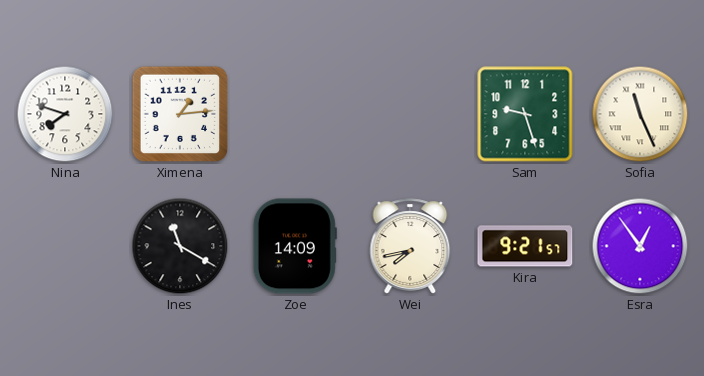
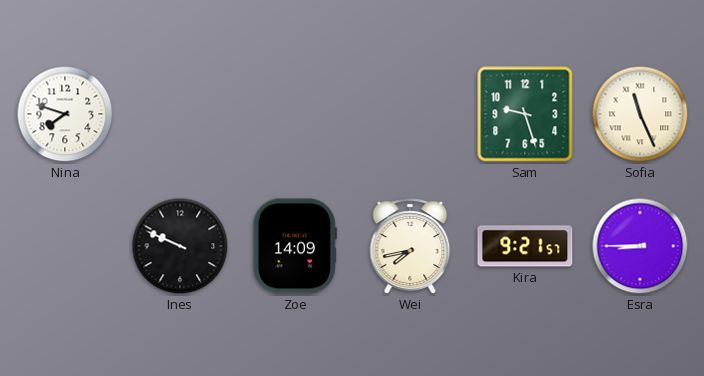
Ximena: 1:14 -> none (180, 114)
Ines: 11:20 -> 9:49 (180, 246)
Esra: 12:54 -> 8:45 (640, 246)
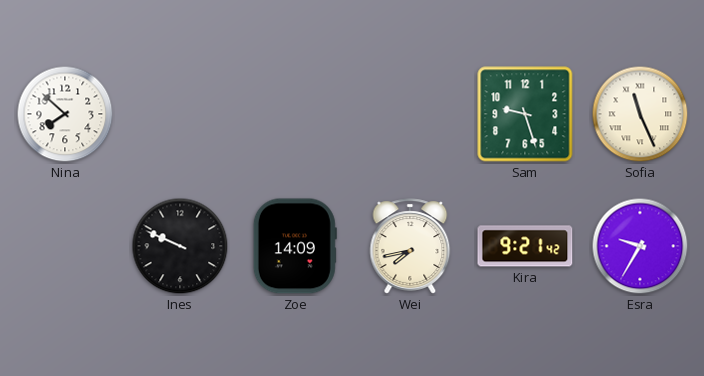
Nina: 7:48 -> 7:52 (65, 114)
Kira: 9:21:57 -> 9:21:42 (525, 246)
Esra: 8:45 -> 9:35 (640, 246)
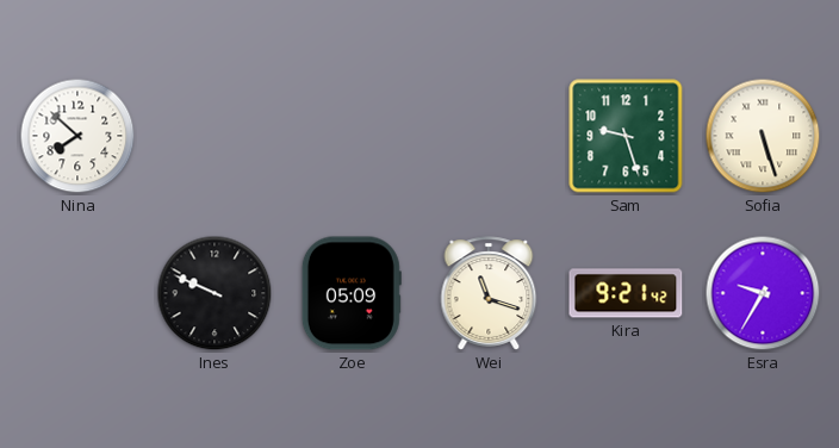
Sofia: 11:26 -> 5:27 (763, 136)
Zoe: 14:09 -> 05:09 (352, 293)
Wei: 7:43 -> 11:18 (489, 293)
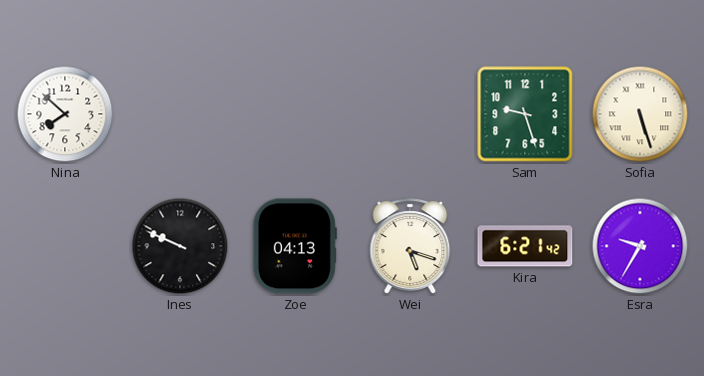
Zoe: 05:09 -> 04:13 (295, 246)
Wei: 11:18 -> 5:18 (410, 246)
Kira: 9:21 -> 6:21 (525, 246)
